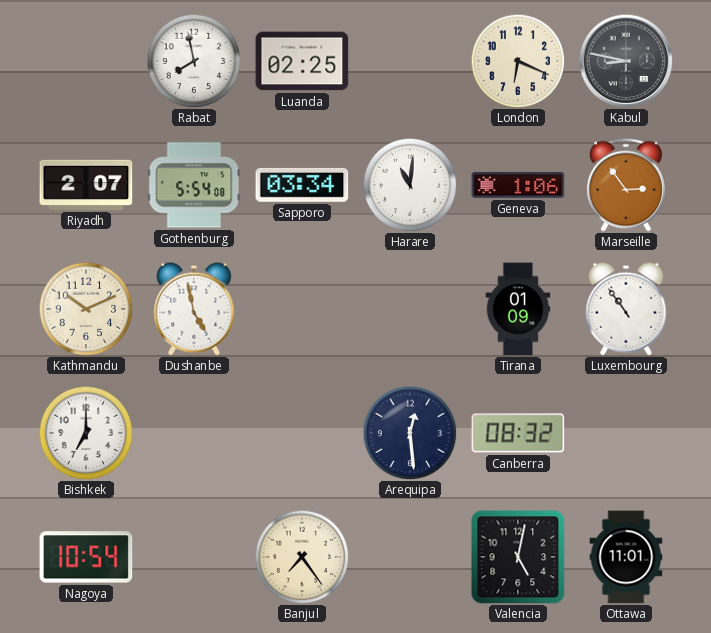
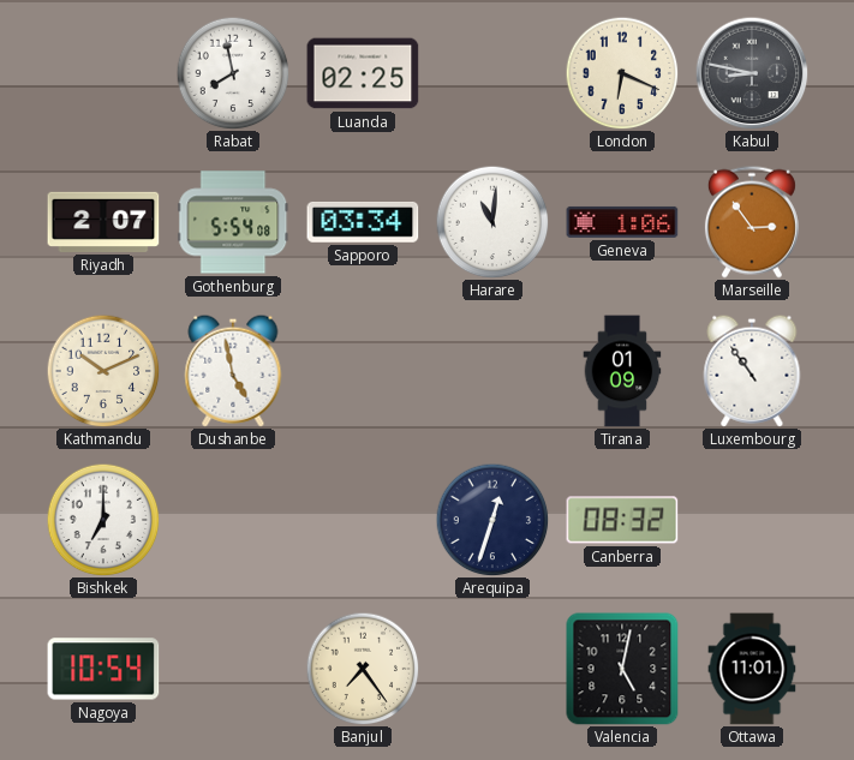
Arequipa: 12:29 -> 12:33 (492, 520)
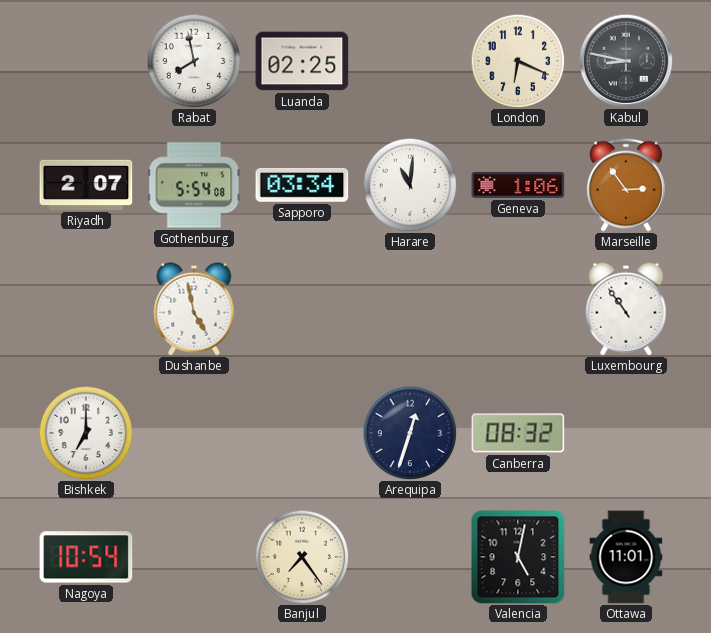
Kathmandu: 10:11 -> none (103, 371)
Tirana: 01:09 -> none (622, 371)
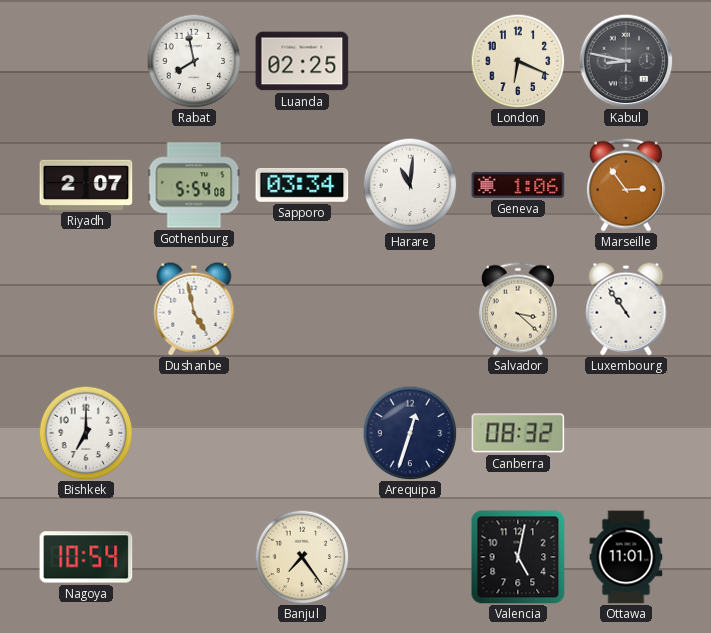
Salvador: none -> 3:22 (518, 309)
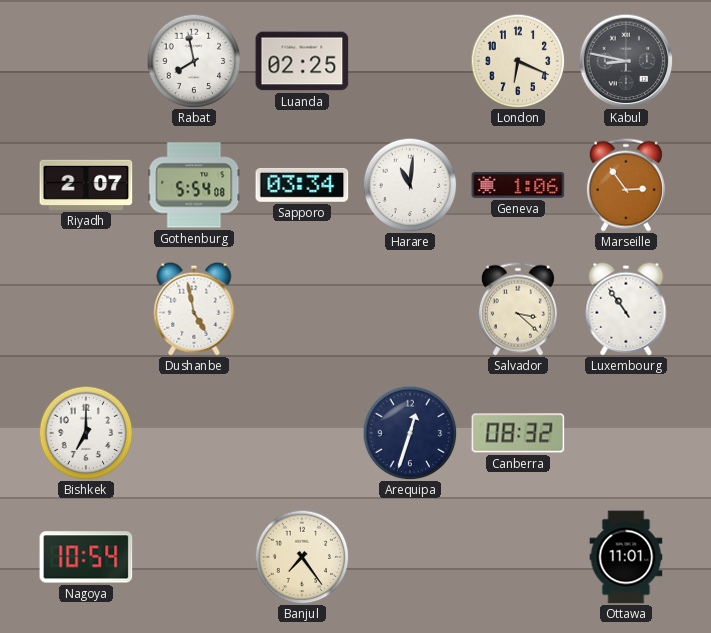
Valencia: 5:02 -> none (518, 557)
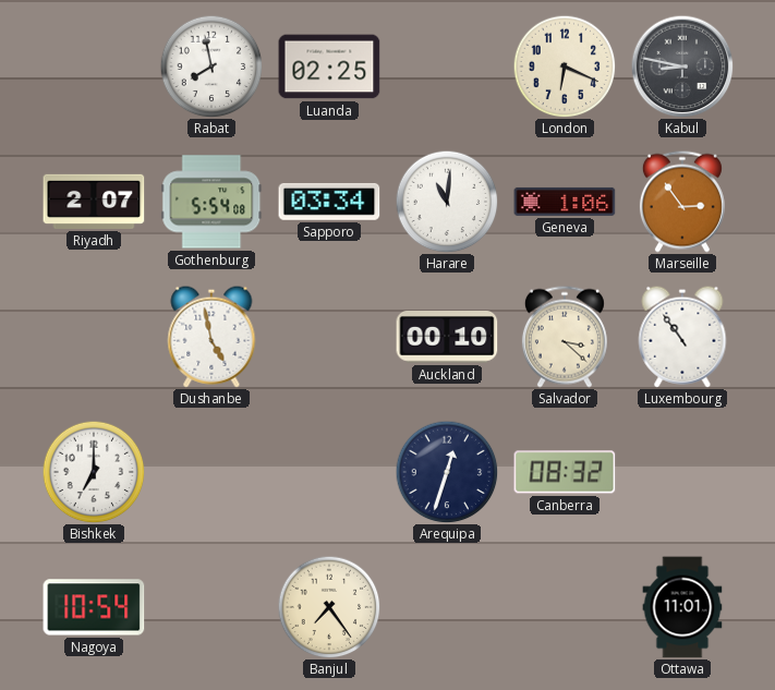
Auckland: none -> 00:10 (447, 338)
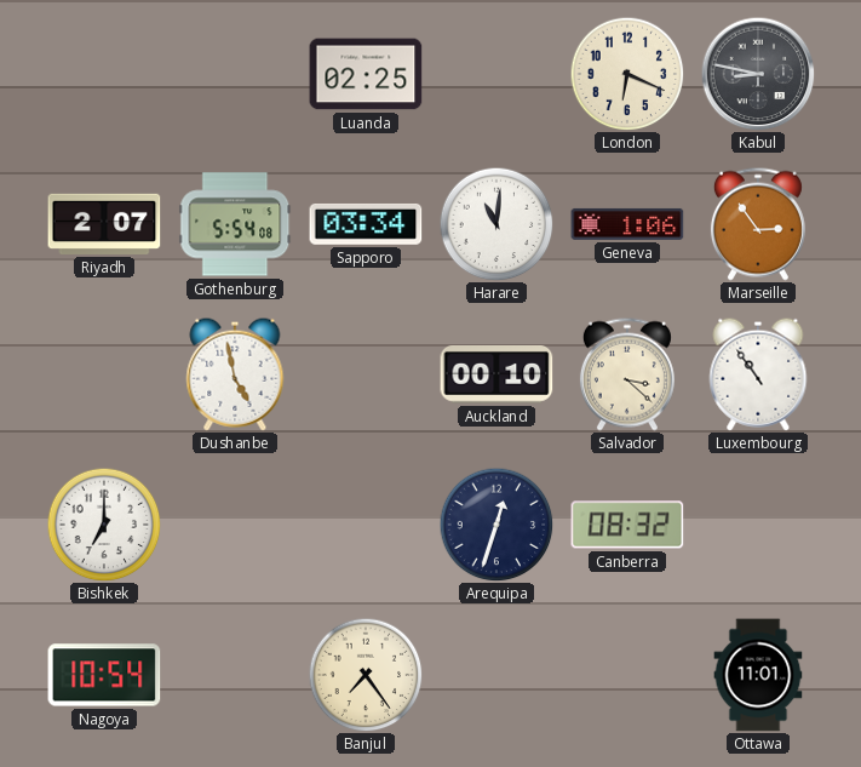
Rabat: 7:58 -> none (211, 66)
